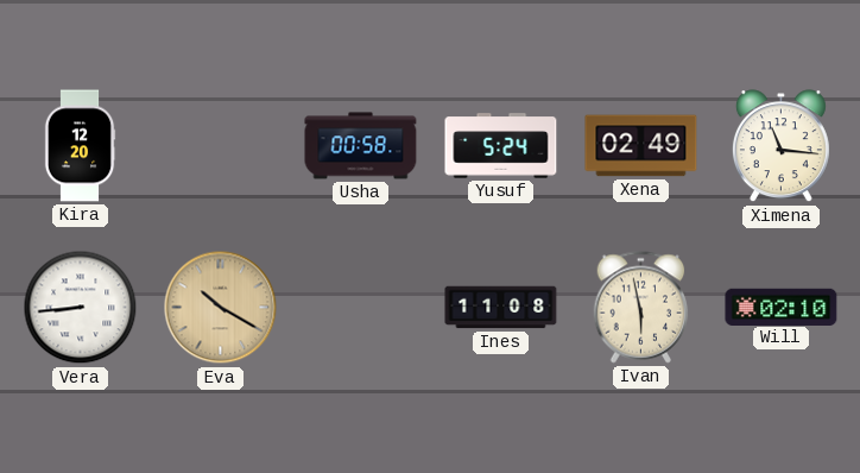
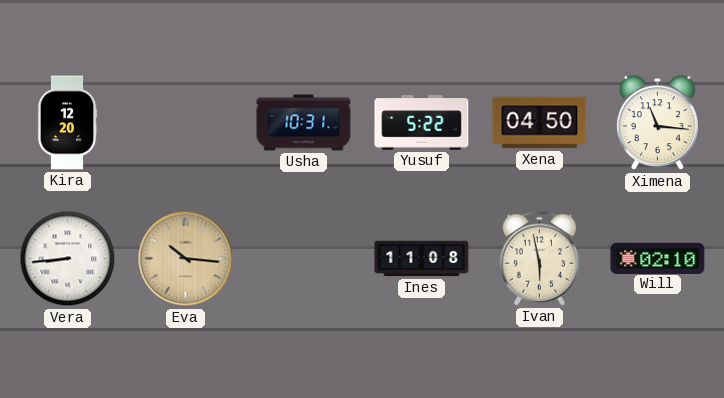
Usha: 00:58 -> 10:31 (304, 123)
Yusuf: 5:24 -> 5:22 (422, 123)
Xena: 02:49 -> 04:50 (540, 123)
Eva: 10:20 -> 10:16 (186, 259)
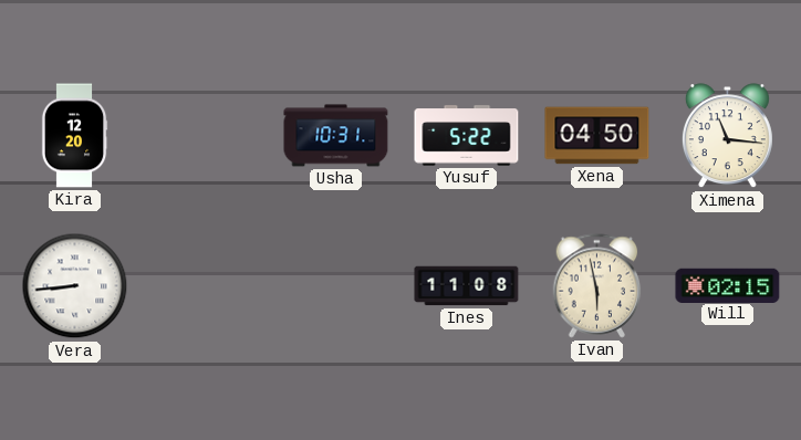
Eva: 10:16 -> none (186, 259)
Will: 02:10 -> 02:15 (728, 285)
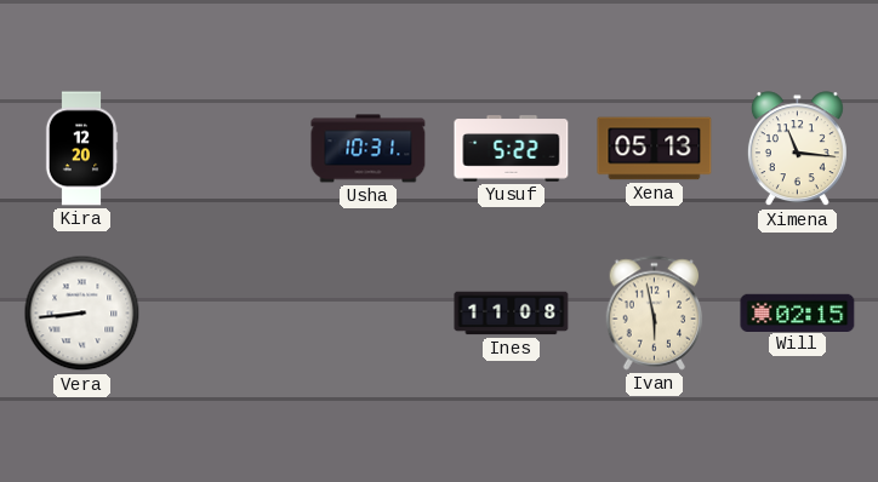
Xena: 04:50 -> 05:13 (655, 149)
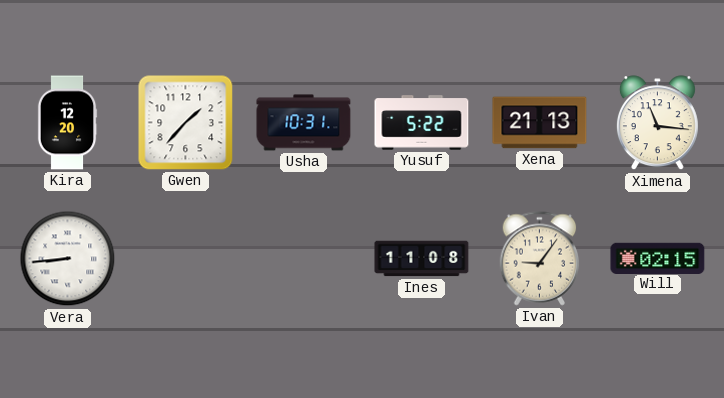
Gwen: none -> 1:37 (186, 123)
Xena: 05:13 -> 21:13 (540, 123)
Ivan: 5:58 -> 9:06 (540, 259)
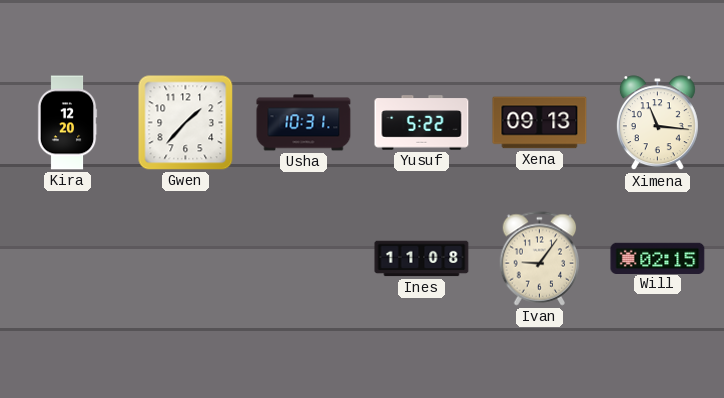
Xena: 21:13 -> 09:13 (540, 123)
Vera: 8:44 -> none (68, 259)
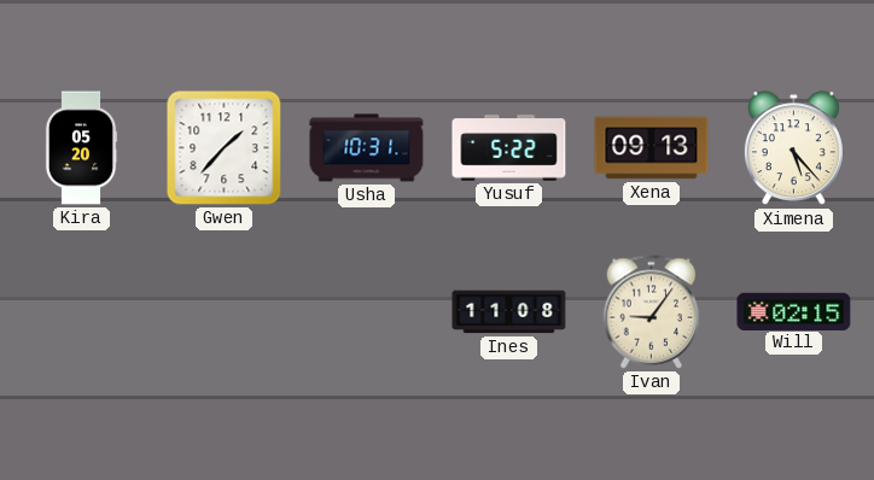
Kira: 12:20 -> 05:20 (81, 148)
Ximena: 11:16 -> 5:23 (793, 148)
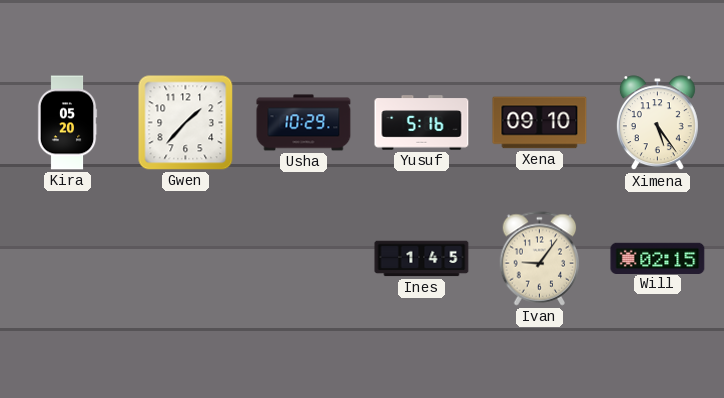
Usha: 10:31 -> 10:29 (304, 123)
Yusuf: 5:22 -> 5:16 (422, 123)
Xena: 09:13 -> 09:10 (540, 123)
Ximena: 5:23 -> 5:24 (657, 123)
Ines: 11:08 -> 1:45 (422, 259)
